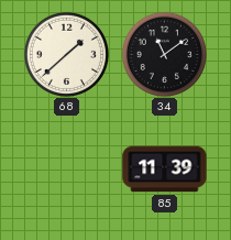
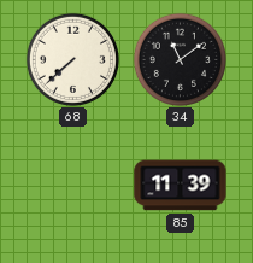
68: 1:38 -> 7:38 (72, 59)
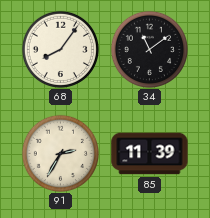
68: 7:38 -> 8:06 (60, 49)
91: none -> 2:35 (60, 153)
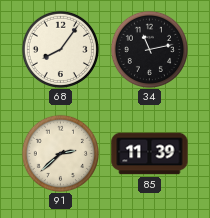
34: 11:09 -> 11:13 (149, 49)
91: 2:35 -> 2:38 (60, 153)
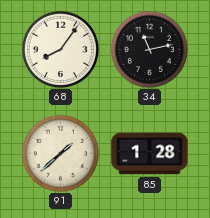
91: 2:38 -> 1:38 (60, 153)
85: 11:39 -> 1:28 (150, 154)
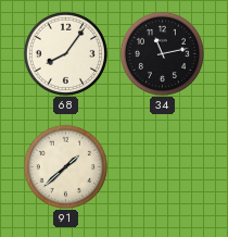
85: 1:28 -> none (150, 154)
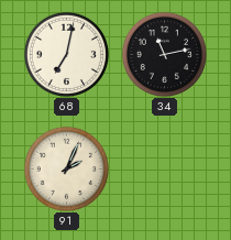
68: 8:06 -> 7:02 (66, 54)
91: 1:38 -> 2:04 (66, 168)
